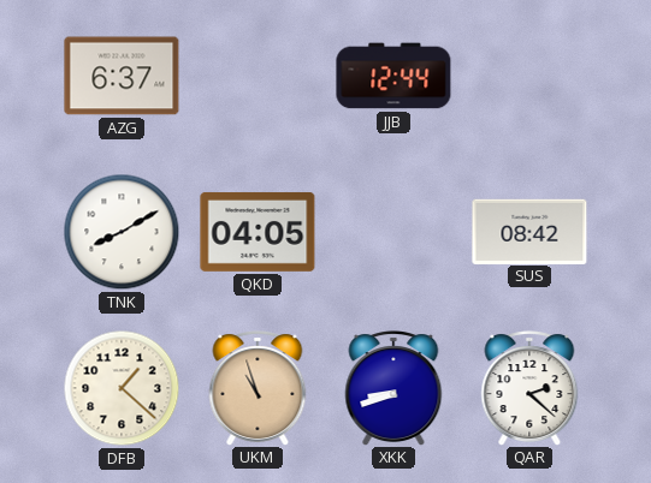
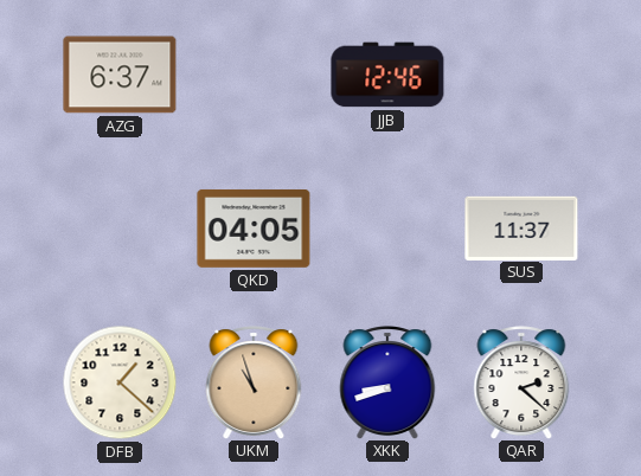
JJB: 12:44 -> 12:46 (387, 75)
TNK: 8:10 -> none (122, 232)
SUS: 08:42 -> 11:37 (521, 227)
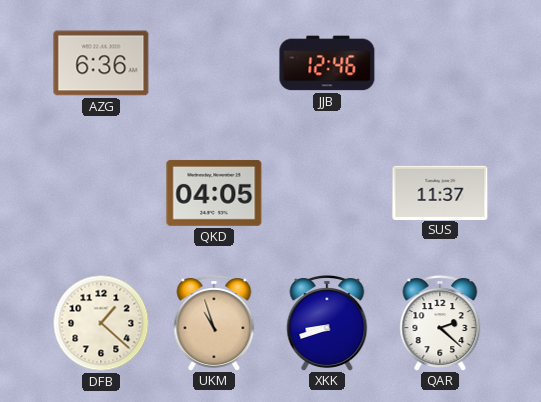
AZG: 6:37 -> 6:36 (101, 63)
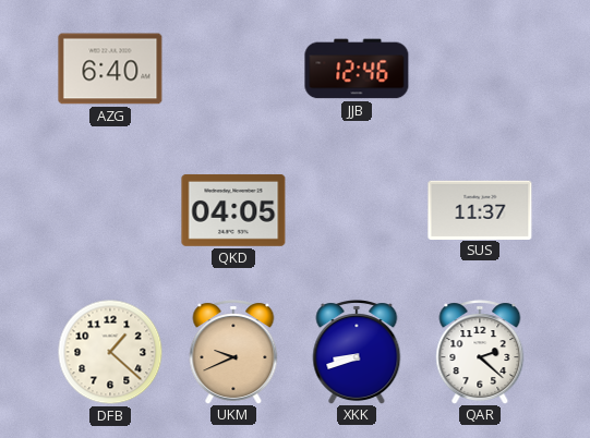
AZG: 6:36 -> 6:40 (110, 69)
UKM: 10:57 -> 9:41 (233, 352)
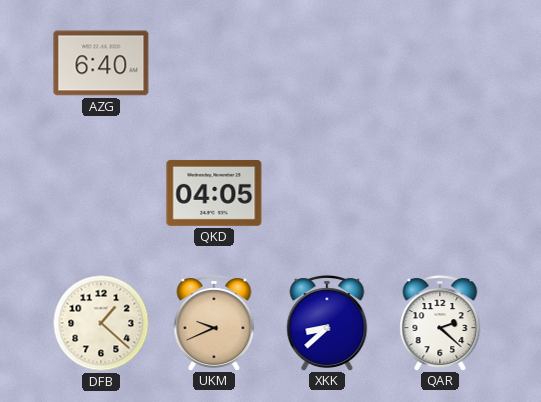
JJB: 12:46 -> none (357, 69)
SUS: 11:37 -> none (480, 209)
XKK: 8:42 -> 8:38 (327, 323)
